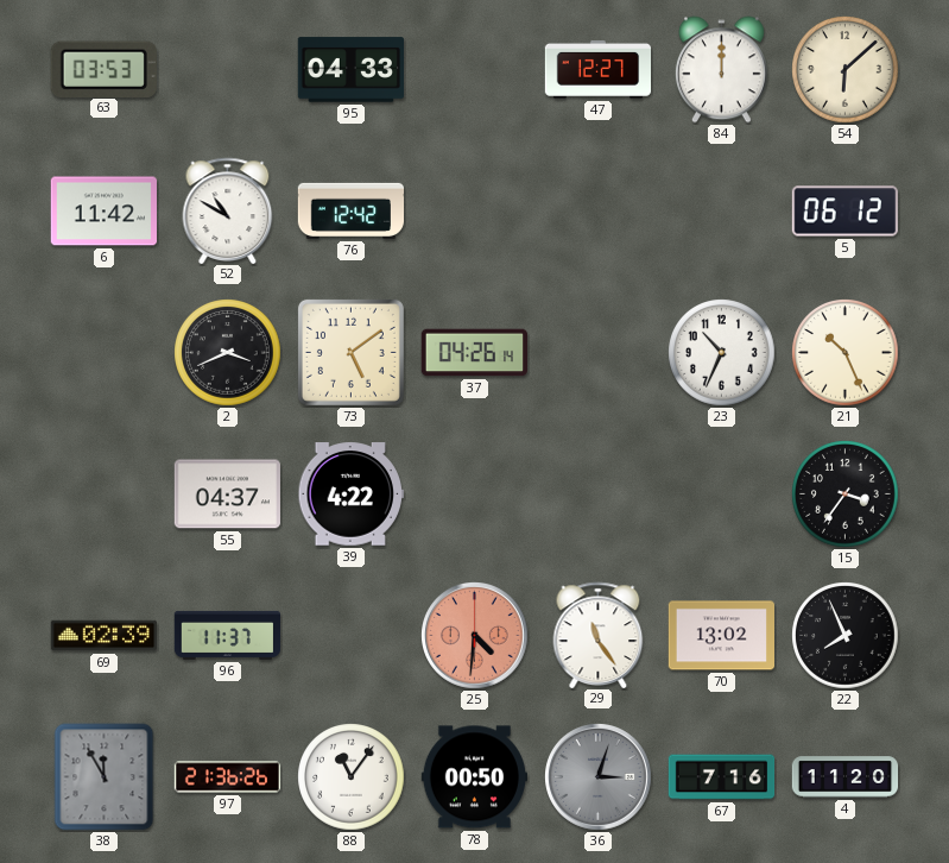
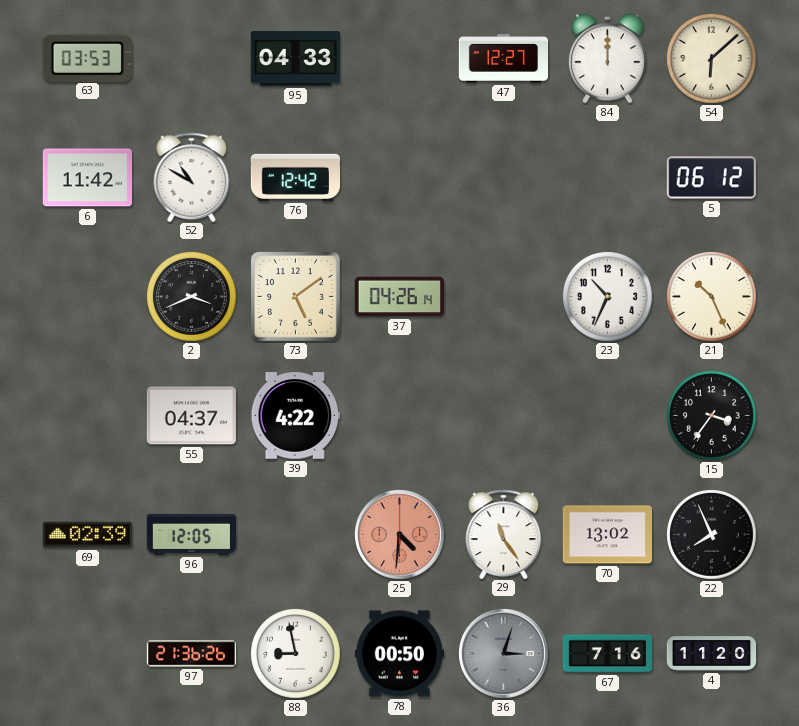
96: 11:37 -> 12:05 (192, 534)
38: 11:55 -> none (105, 777)
88: 11:06 -> 8:58 (296, 654)
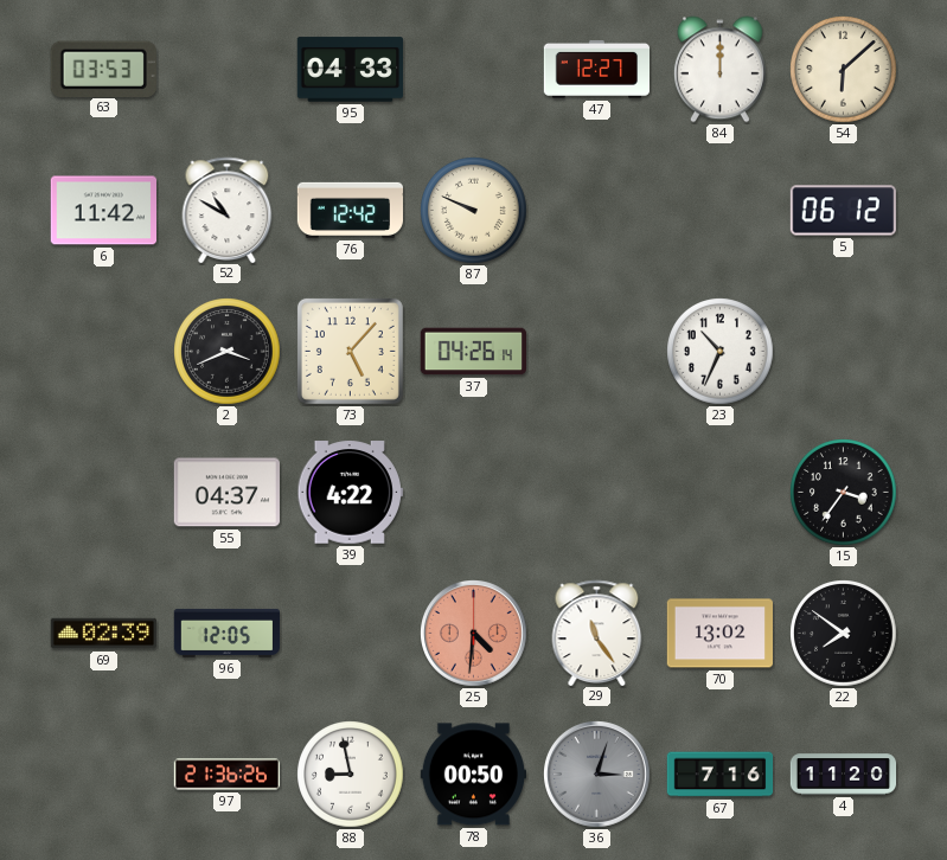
87: none -> 9:49 (474, 211)
73: 5:09 -> 5:07 (350, 351)
21: 10:26 -> none (712, 297)
22: 7:56 -> 7:51 (844, 634)
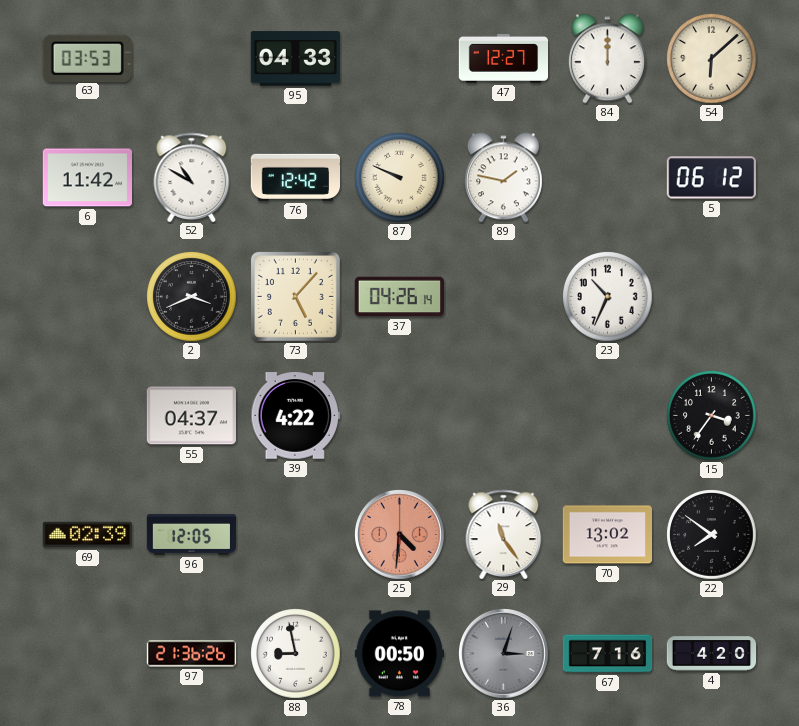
89: none -> 1:47 (503, 178)
4: 11:20 -> 4:20 (712, 654)
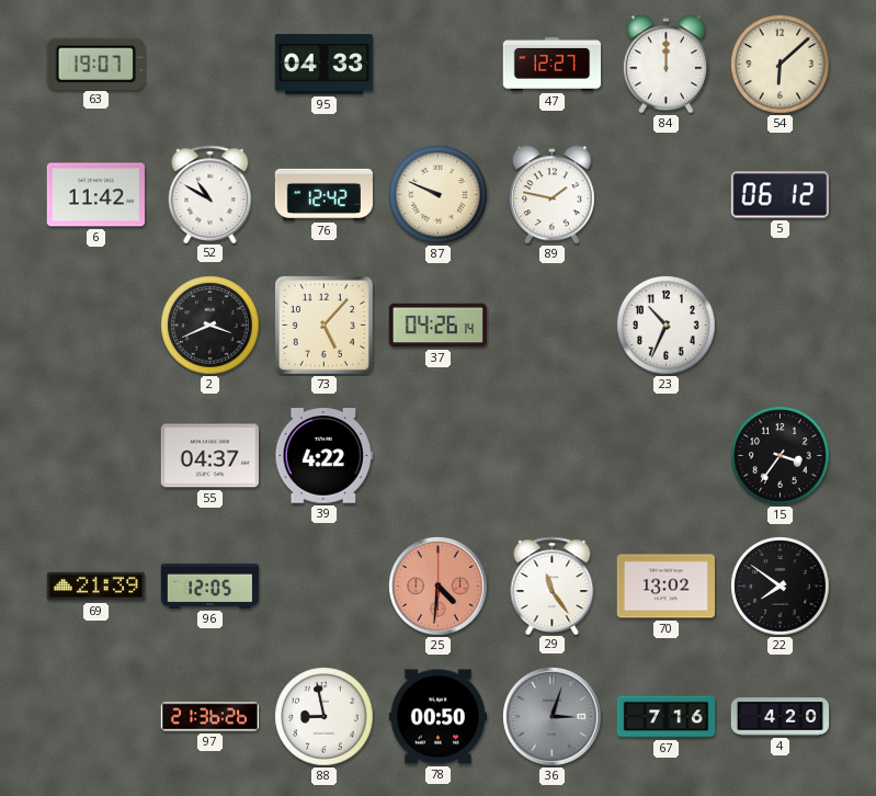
63: 03:53 -> 19:07 (95, 64)
69: 02:39 -> 21:39 (95, 587)
